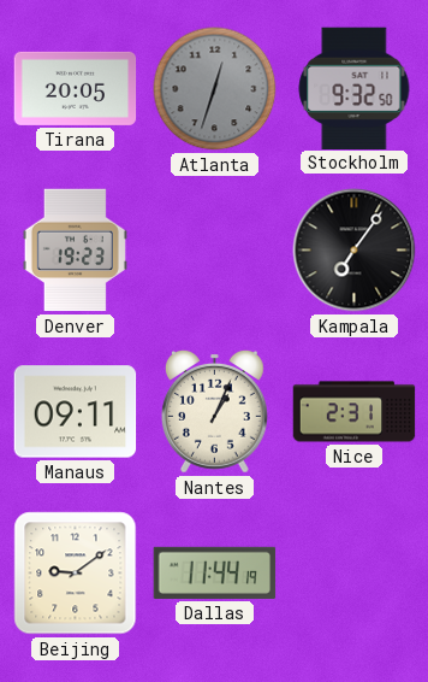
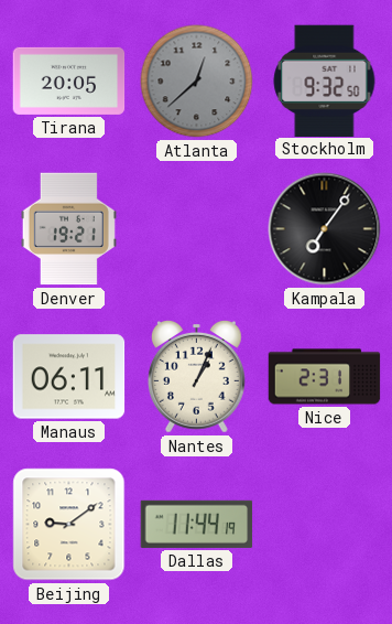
Atlanta: 12:33 -> 12:38 (197, 82)
Denver: 19:23 -> 19:21 (68, 229)
Manaus: 09:11 -> 06:11 (69, 377)
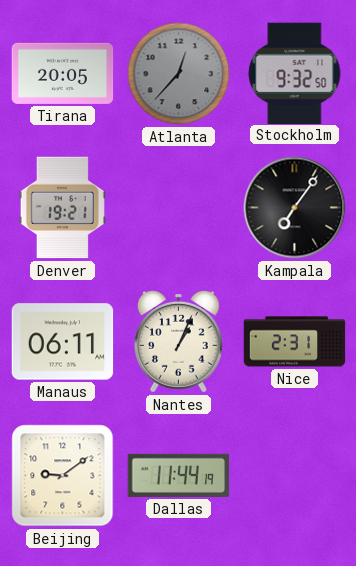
Atlanta: 12:38 -> 12:37 (179, 74)
